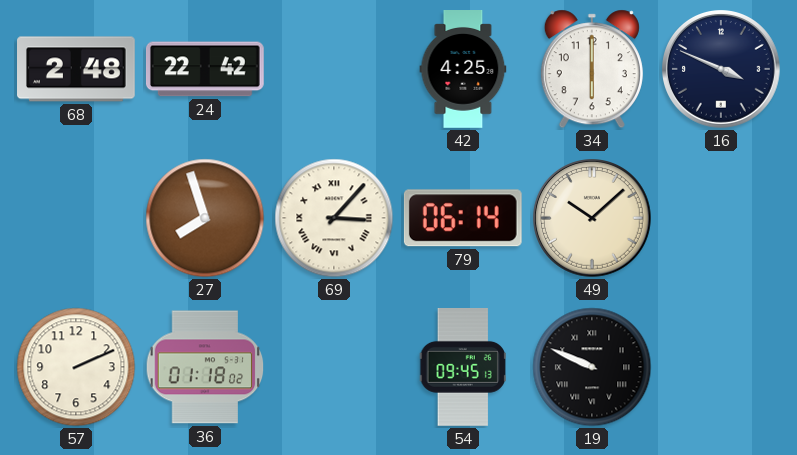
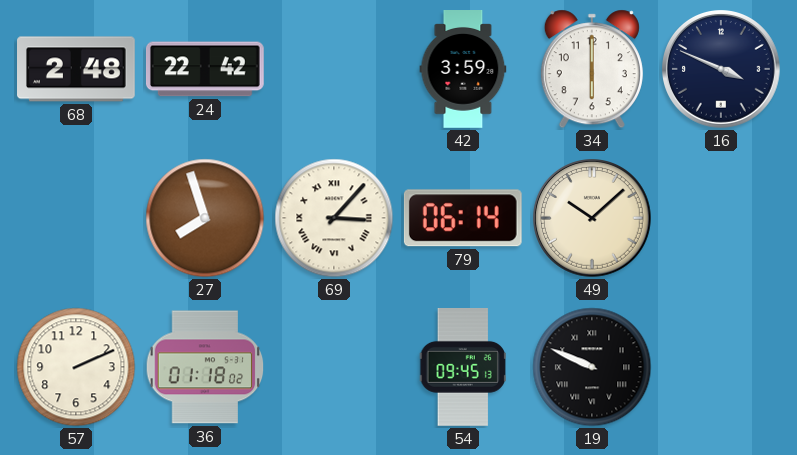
42: 4:25 -> 3:59 (463, 70)
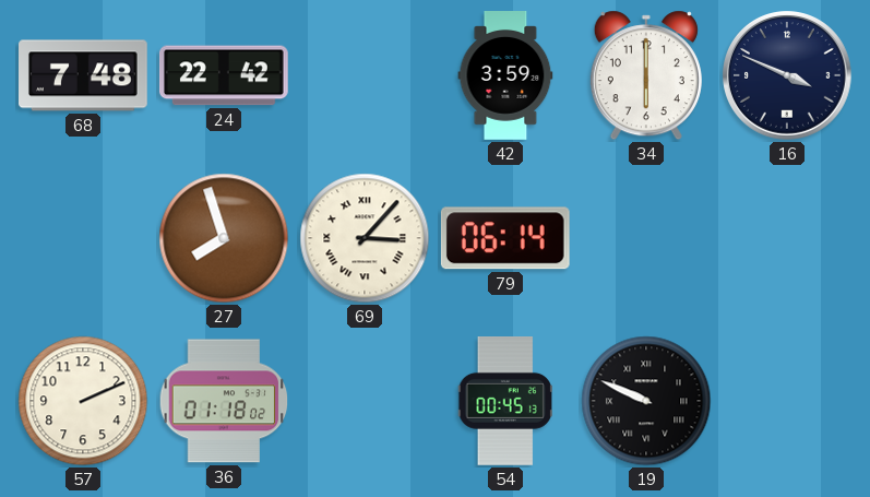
68: 2:48 -> 7:48 (84, 75)
49: 10:08 -> none (593, 219)
54: 09:45 -> 00:45 (505, 401)
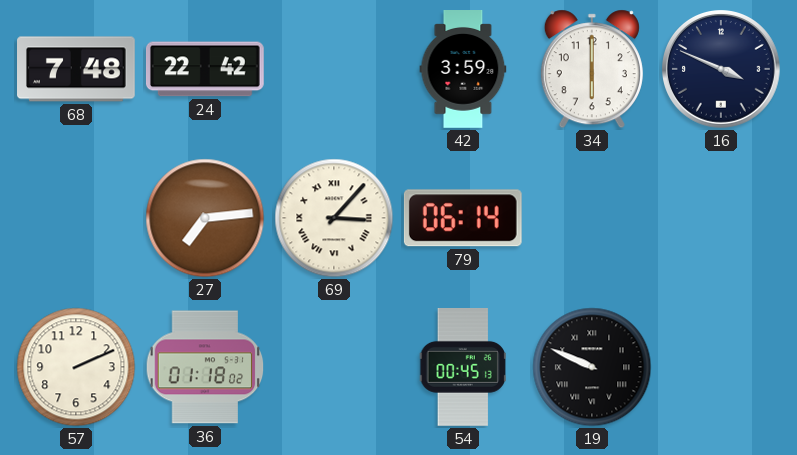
27: 7:57 -> 7:14 (205, 218)
